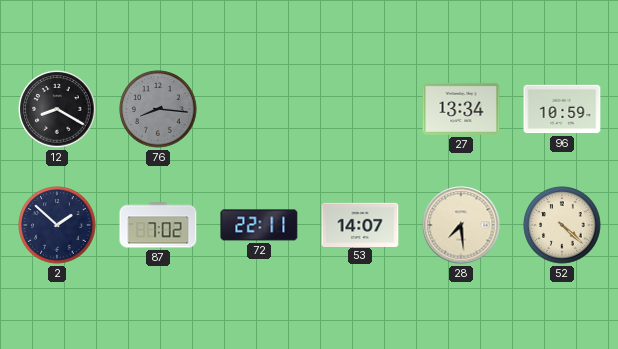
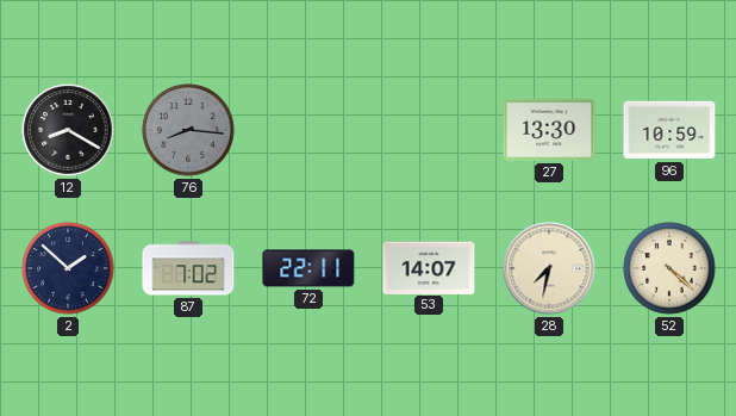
27: 13:34 -> 13:30 (549, 130)
28: 7:29 -> 7:32 (549, 268)
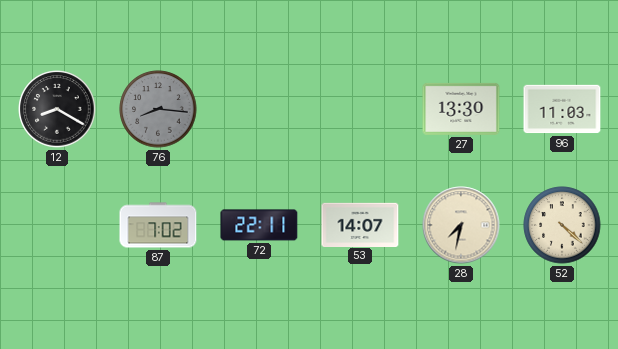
96: 10:59 -> 11:03 (562, 109)
2: 1:52 -> none (68, 268)
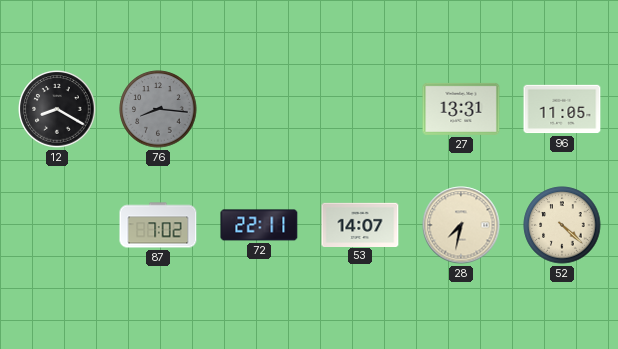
27: 13:30 -> 13:31 (461, 109)
96: 11:03 -> 11:05 (562, 109)
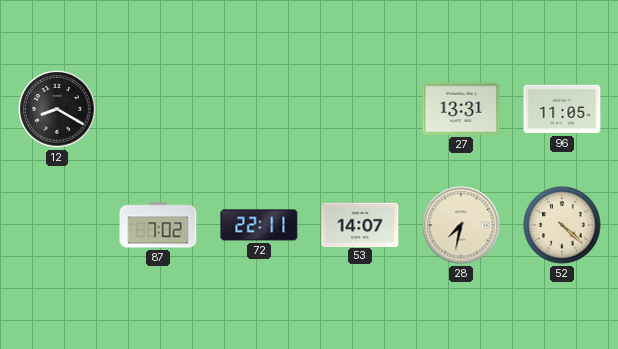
76: 8:16 -> none (158, 109)
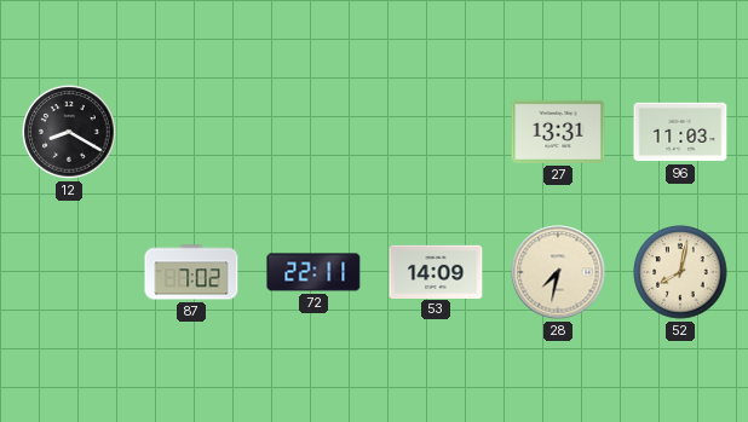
96: 11:05 -> 11:03 (680, 132)
53: 14:07 -> 14:09 (436, 271)
52: 4:22 -> 8:02 (680, 272)
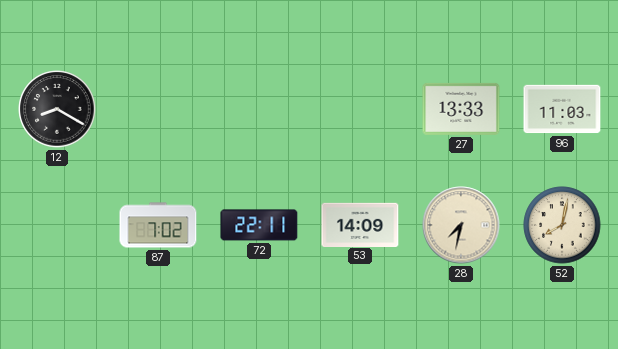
27: 13:31 -> 13:33 (461, 109)
